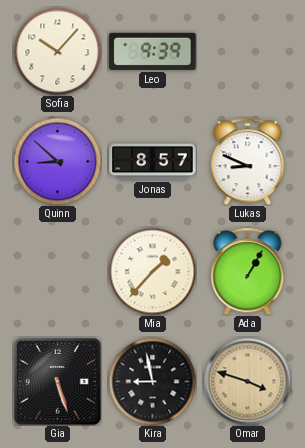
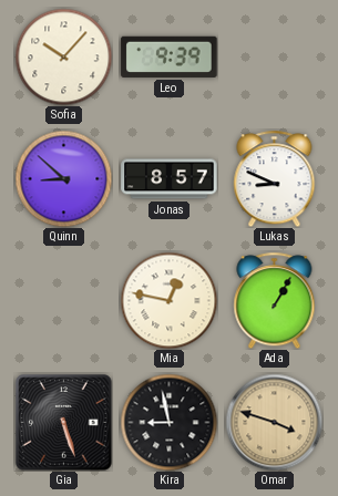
Mia: 1:37 -> 12:47 (168, 300)
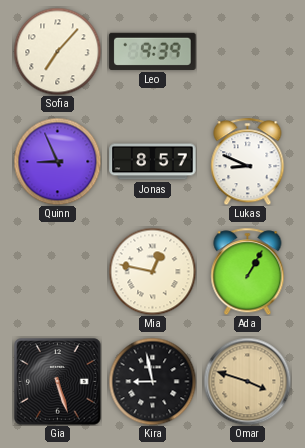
Sofia: 10:07 -> 7:07 (57, 51)
Quinn: 8:52 -> 8:56 (57, 161)
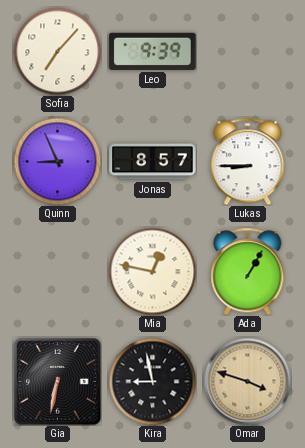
Lukas: 8:49 -> 8:45 (248, 161)
Gia: 5:27 -> 6:32 (58, 382)
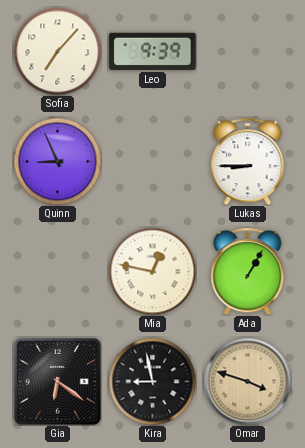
Jonas: 8:57 -> none (153, 162)
Gia: 6:32 -> 6:21 (58, 382)
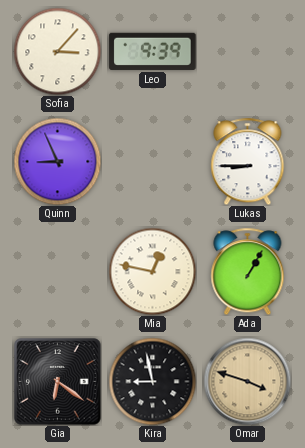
Sofia: 7:07 -> 3:07 (57, 51)
